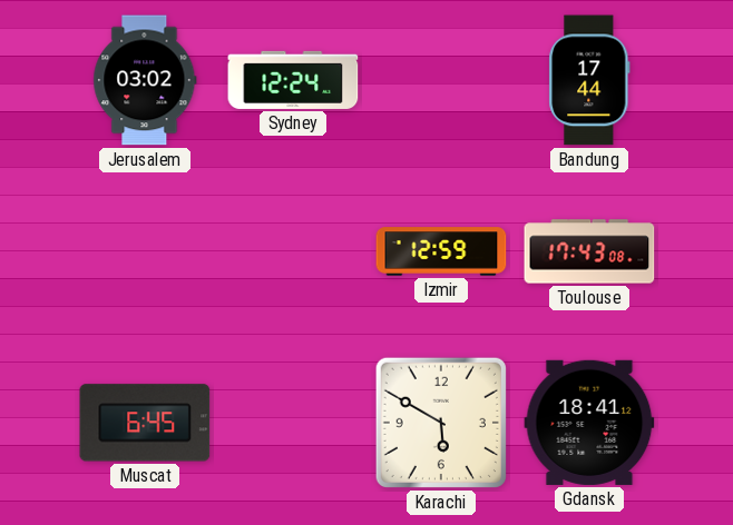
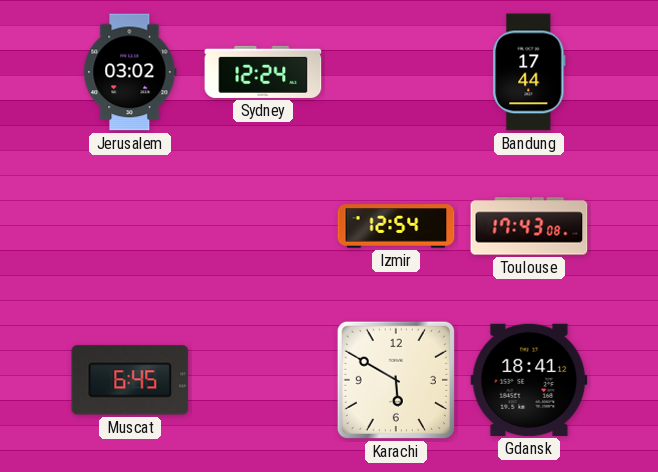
Izmir: 12:59 -> 12:54 (396, 226)
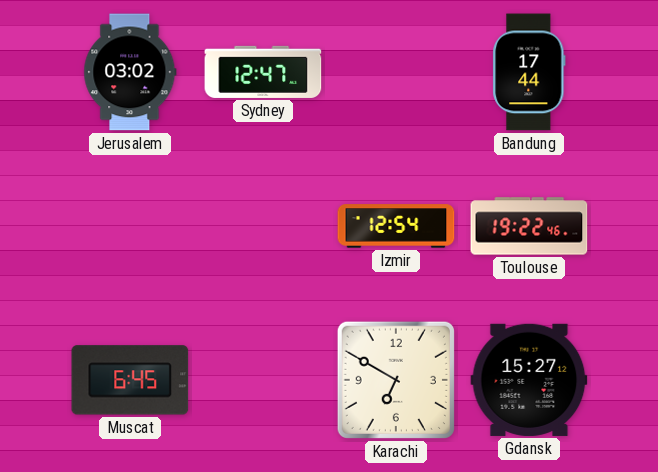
Sydney: 12:24 -> 12:47 (263, 72)
Toulouse: 17:43 -> 19:22 (529, 226)
Karachi: 5:50 -> 6:50 (396, 380)
Gdansk: 18:41 -> 15:27 (529, 380)
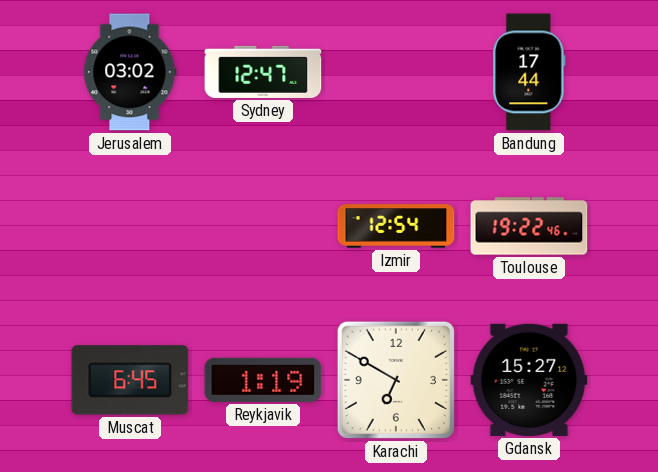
Reykjavik: none -> 1:19 (263, 380)
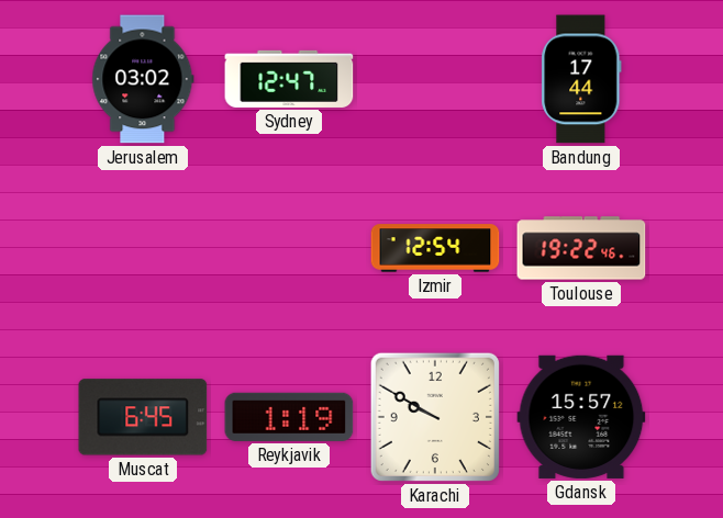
Karachi: 6:50 -> 9:50 (435, 417)
Gdansk: 15:27 -> 15:57 (581, 417)
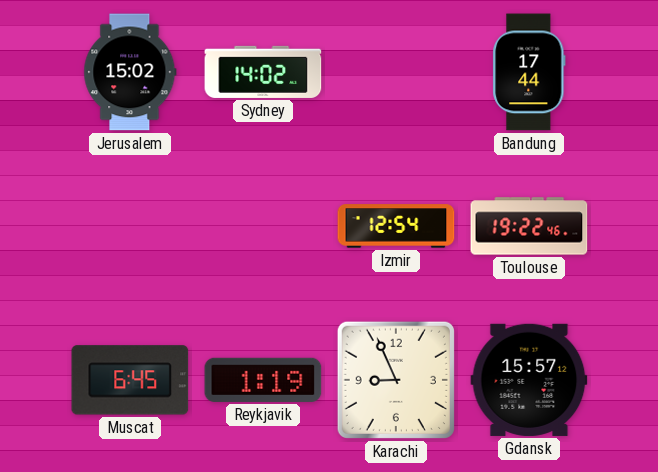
Jerusalem: 03:02 -> 15:02 (130, 72)
Sydney: 12:47 -> 14:02 (263, 72)
Karachi: 9:50 -> 8:56 (396, 380)
